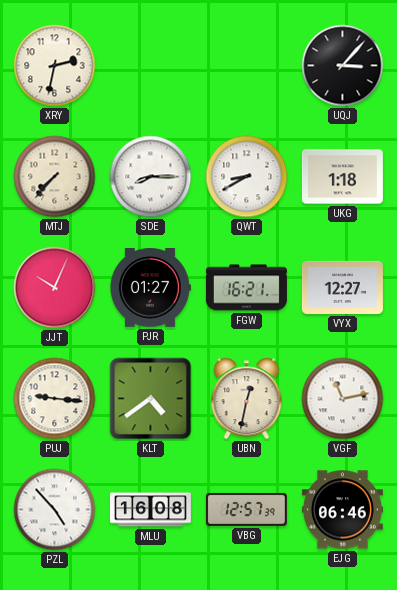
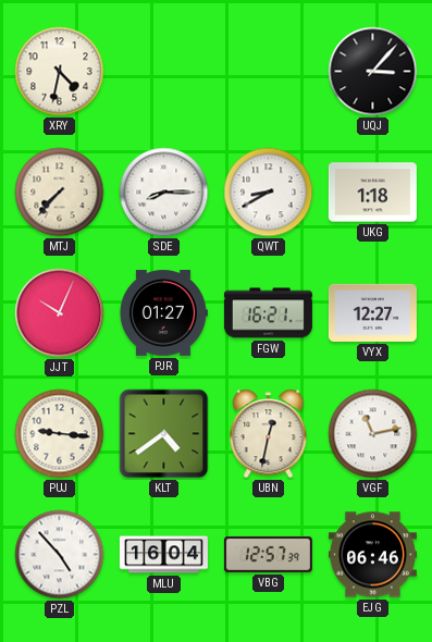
XRY: 2:32 -> 4:32 (60, 72)
MLU: 16:08 -> 16:04 (163, 555)
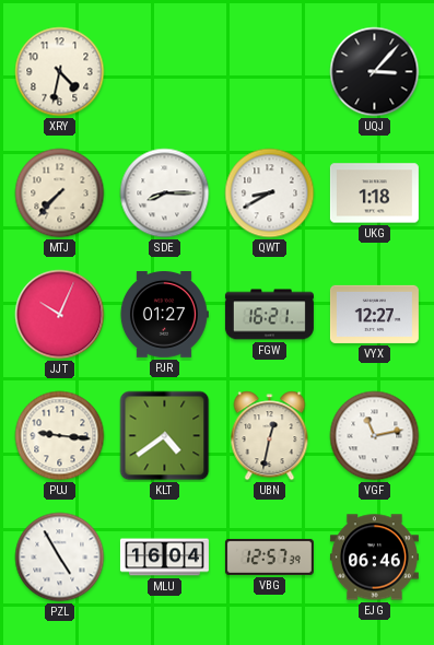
PZL: 4:53 -> 4:55 (60, 558)
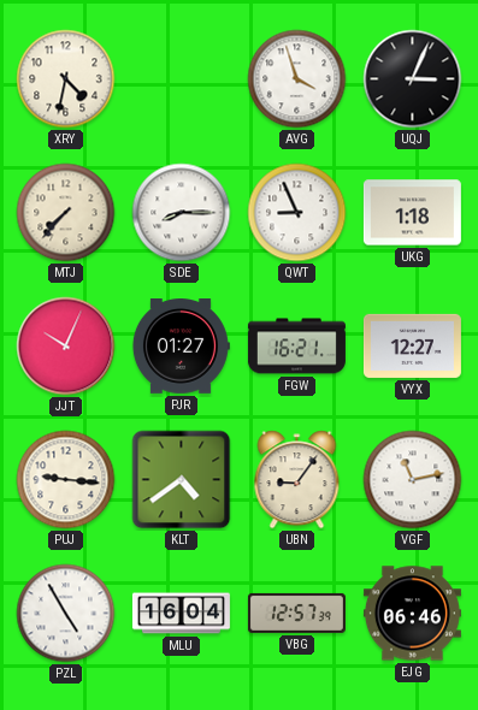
AVG: none -> 3:57 (297, 79)
UQJ: 3:07 -> 3:04 (413, 79)
QWT: 8:40 -> 8:56 (297, 213)
UBN: 12:32 -> 9:06 (297, 480)
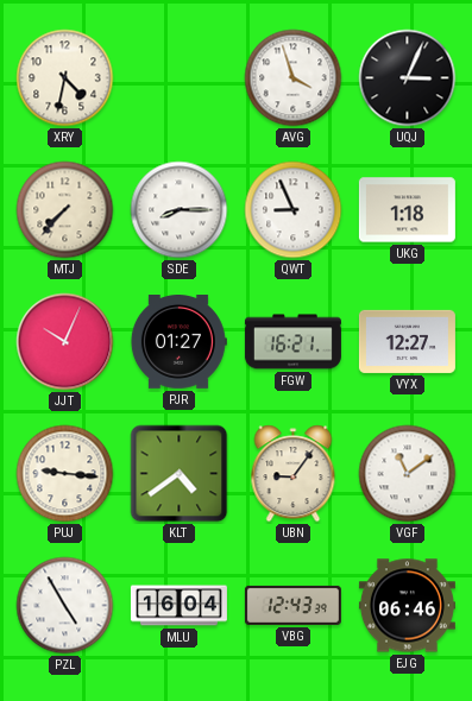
VGF: 11:13 -> 11:09 (408, 474)
VBG: 12:57 -> 12:43 (292, 605)
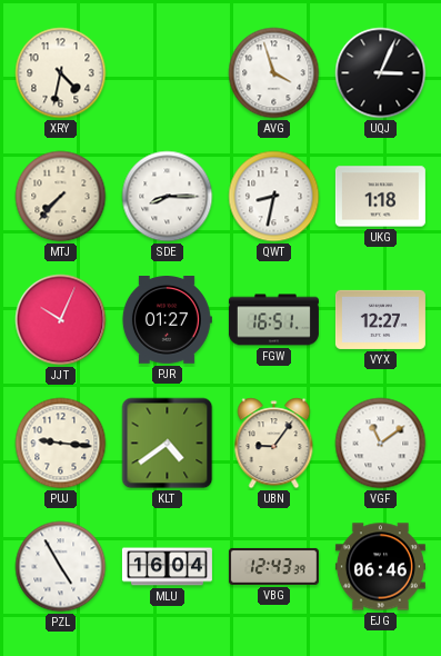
QWT: 8:56 -> 8:32 (274, 197)
FGW: 16:21 -> 16:51 (273, 320)
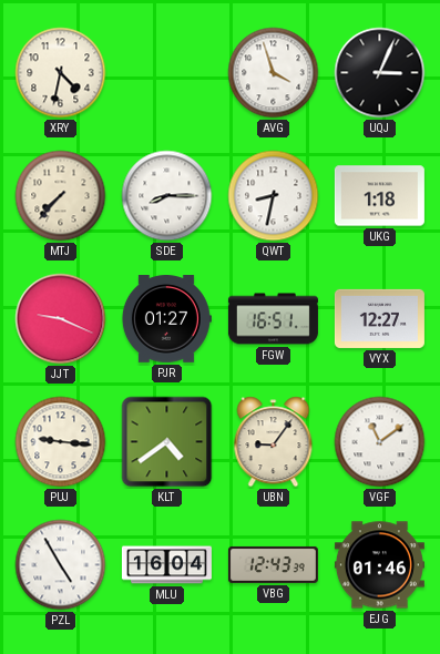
JJT: 10:04 -> 9:19 (61, 319)
EJG: 06:46 -> 01:46 (379, 565)
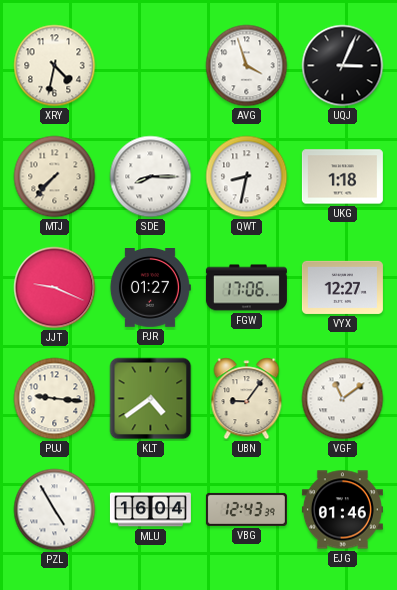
FGW: 16:51 -> 17:06 (246, 288)
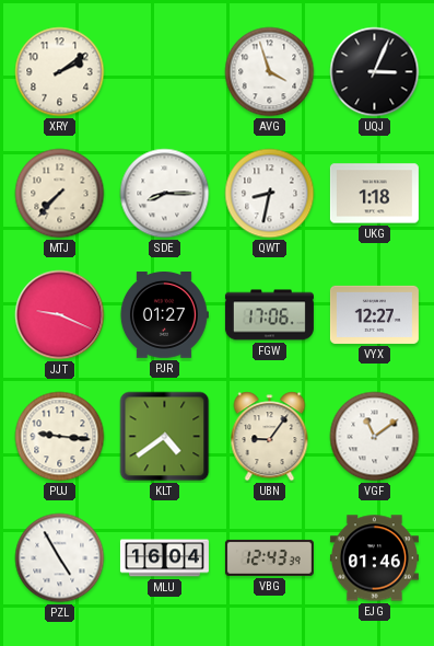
XRY: 4:32 -> 2:09 (60, 72)
